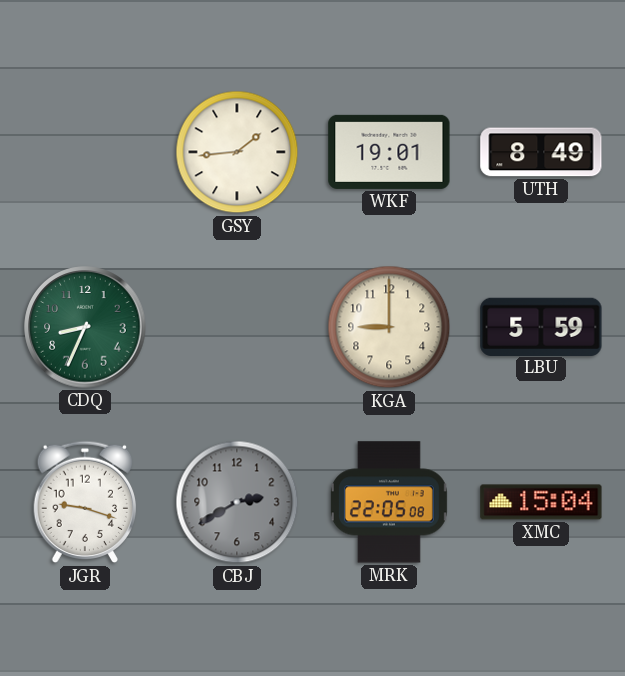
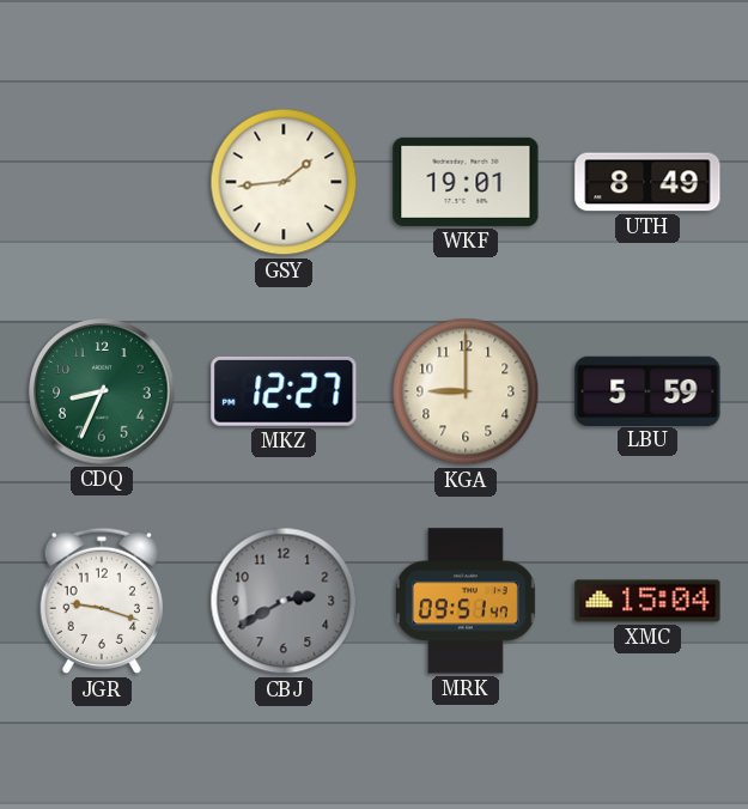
MKZ: none -> 12:27 (284, 391)
MRK: 22:05 -> 09:51 (466, 601)
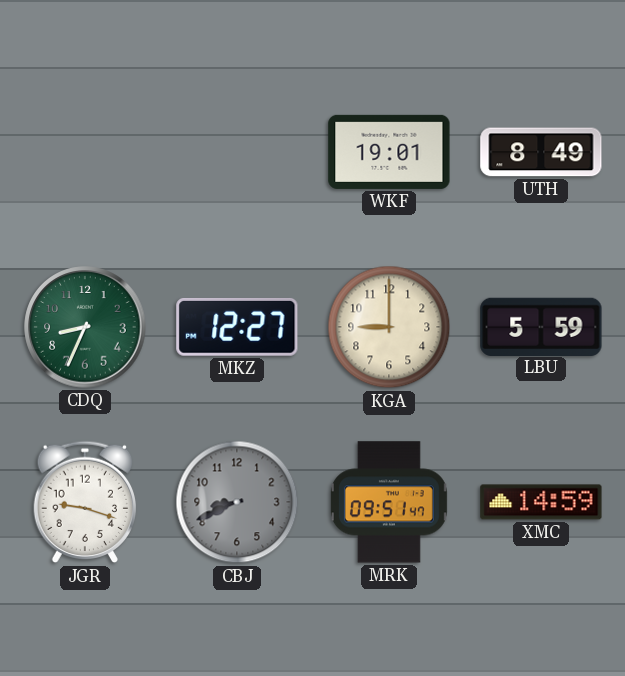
GSY: 1:44 -> none (284, 182)
CBJ: 2:40 -> 8:41 (237, 502)
XMC: 15:04 -> 14:59 (541, 502)
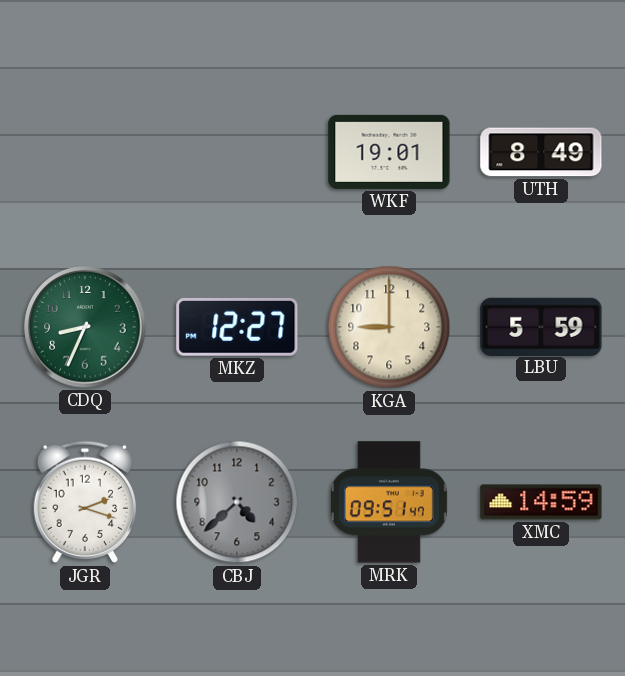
JGR: 9:18 -> 2:18 (85, 502)
CBJ: 8:41 -> 4:38 (237, 502)
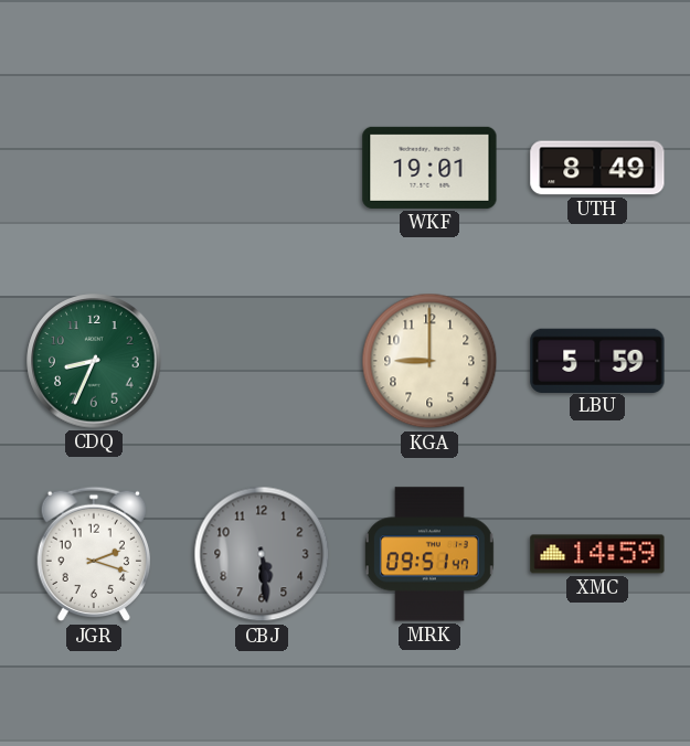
MKZ: 12:27 -> none (237, 327)
CBJ: 4:38 -> 5:29 (262, 554)
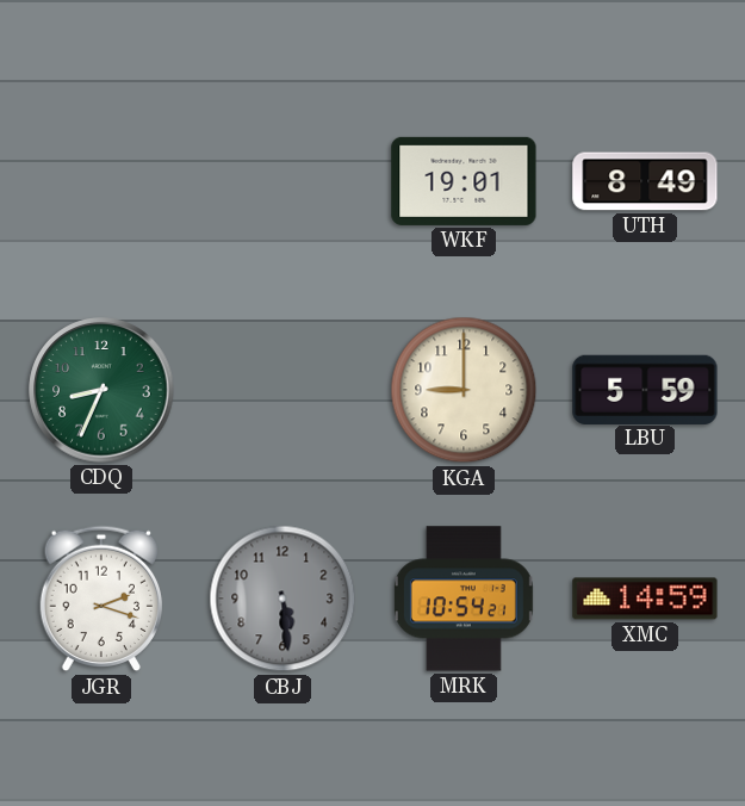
MRK: 09:51 -> 10:54 (464, 599)
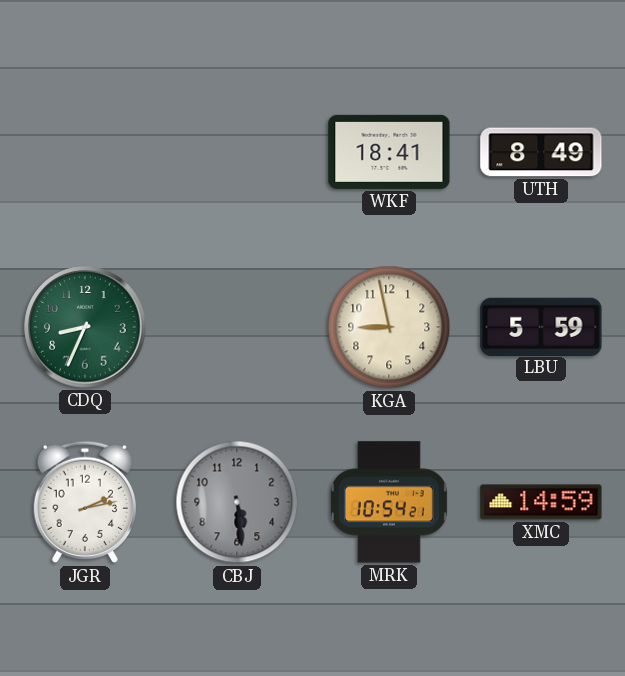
WKF: 19:01 -> 18:41 (389, 152)
KGA: 9:00 -> 8:58 (389, 327)
JGR: 2:18 -> 2:13 (85, 502)
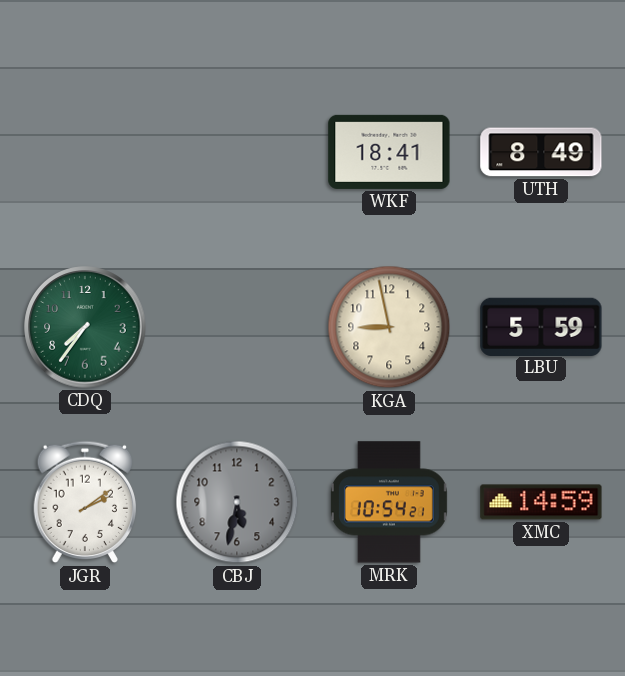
CDQ: 8:34 -> 7:36 (85, 327)
JGR: 2:13 -> 2:09 (85, 502)
CBJ: 5:29 -> 5:32 (237, 502)
